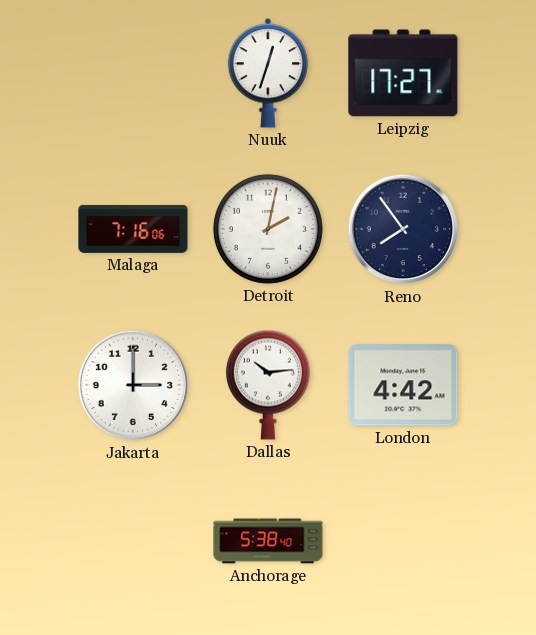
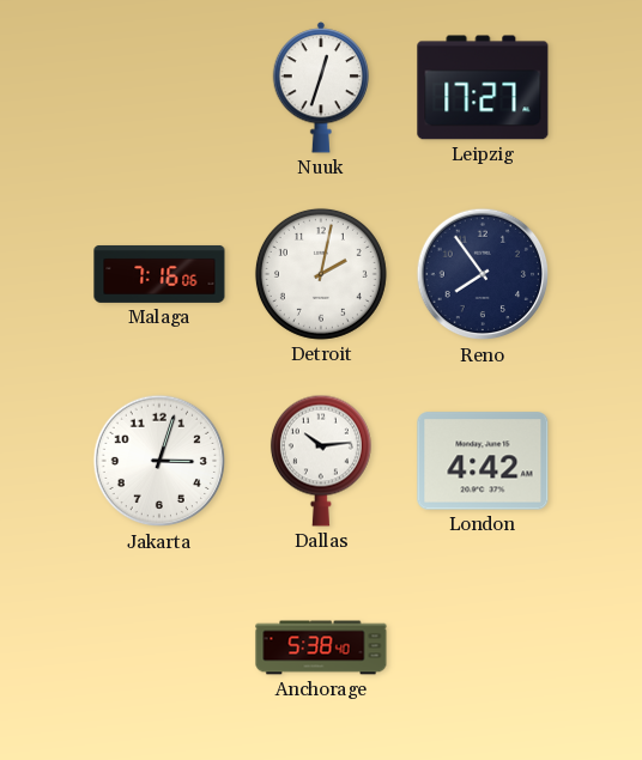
Jakarta: 3:00 -> 3:03 (159, 461)
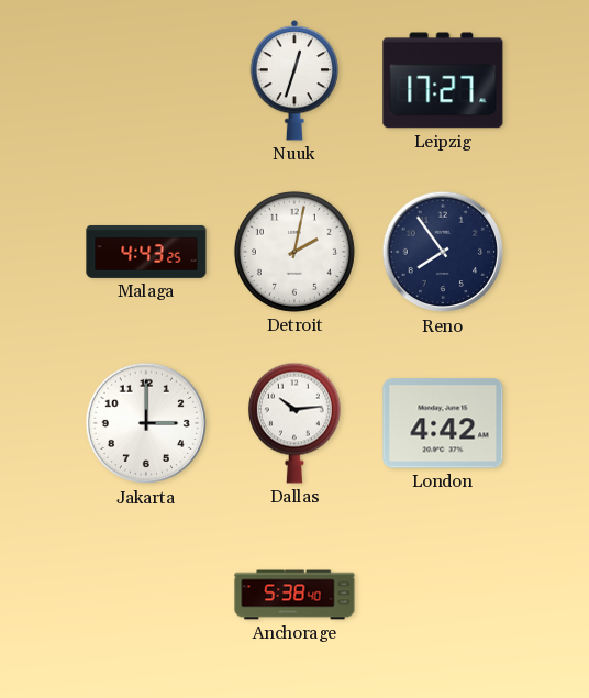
Malaga: 7:16 -> 4:43 (146, 252)
Jakarta: 3:03 -> 3:00 (146, 423)
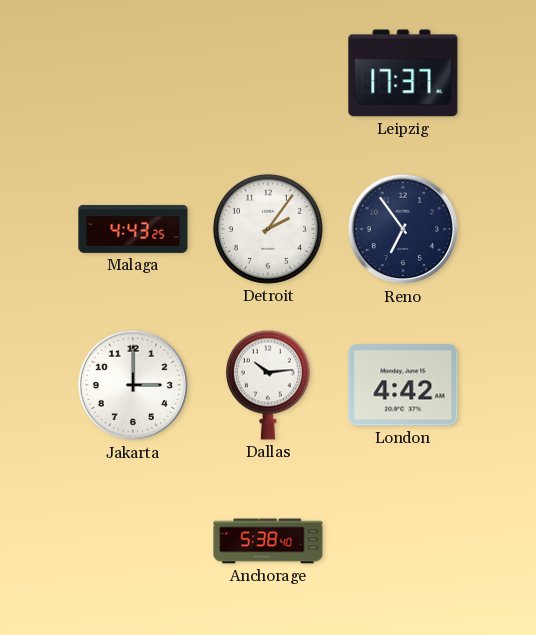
Nuuk: 12:33 -> none (294, 80)
Leipzig: 17:27 -> 17:37 (403, 73)
Detroit: 2:02 -> 2:06 (268, 229)
Reno: 7:54 -> 6:54 (403, 229)
